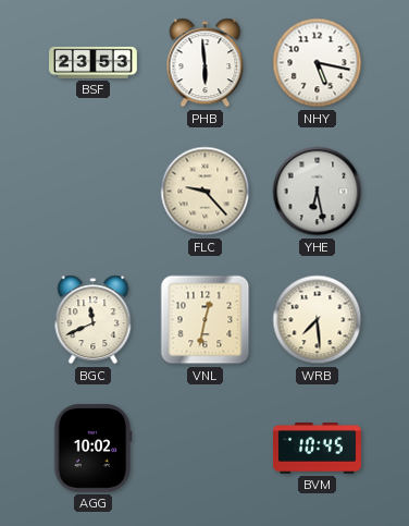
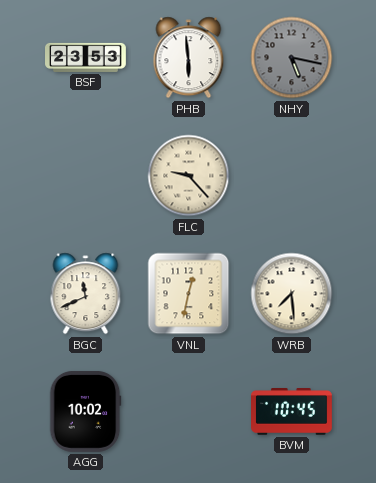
NHY dial: white -> grey (292, 58)
YHE: 6:28 -> none (318, 192)
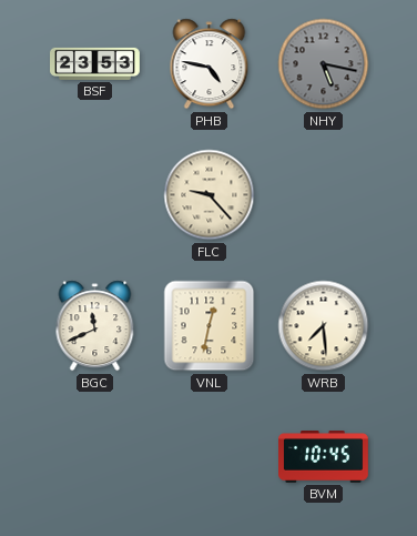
PHB: 5:59 -> 4:47 (210, 64)
AGG: 10:02 -> none (85, 411)
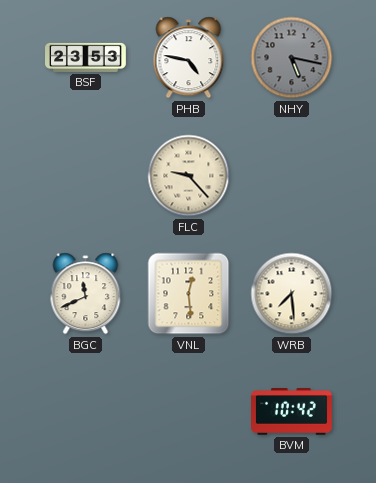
VNL: 12:32 -> 12:29 (189, 294)
BVM: 10:45 -> 10:42 (292, 412)
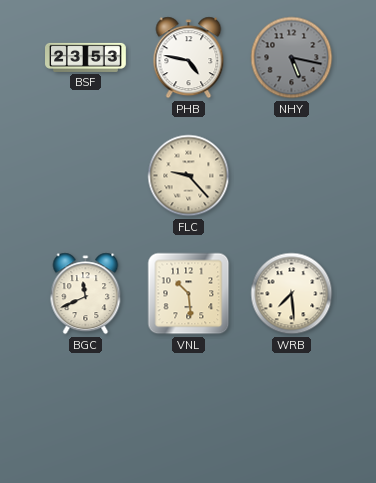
VNL: 12:29 -> 10:29 (189, 294)
BVM: 10:42 -> none (292, 412)
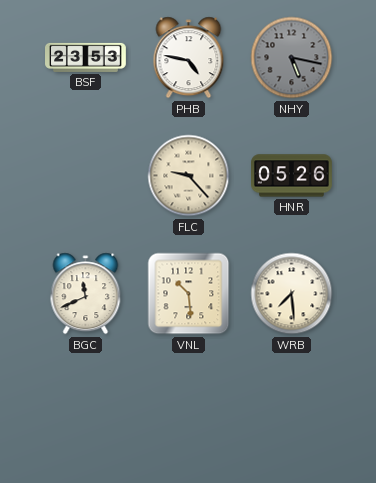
HNR: none -> 05:26 (292, 176)
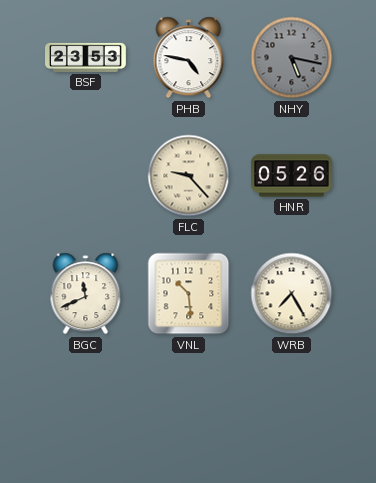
WRB: 7:29 -> 7:25 (292, 294)
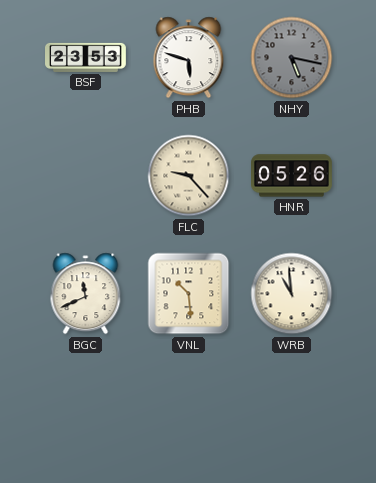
PHB: 4:47 -> 5:48 (189, 58)
WRB: 7:25 -> 10:59 (292, 294)
